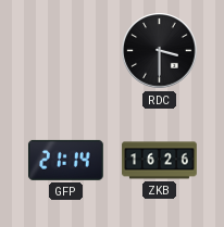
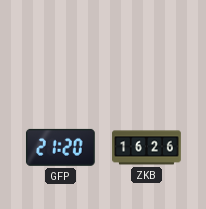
RDC: 3:30 -> none (160, 51)
GFP: 21:14 -> 21:20 (60, 147)
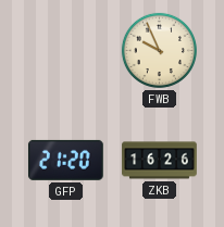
FWB: none -> 9:56 (159, 50)
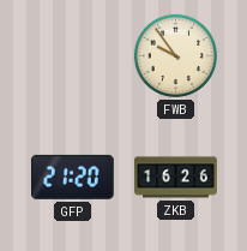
FWB: 9:56 -> 9:54 (175, 55)
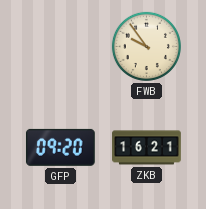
GFP: 21:20 -> 09:20 (60, 147)
ZKB: 16:26 -> 16:21 (147, 148)
